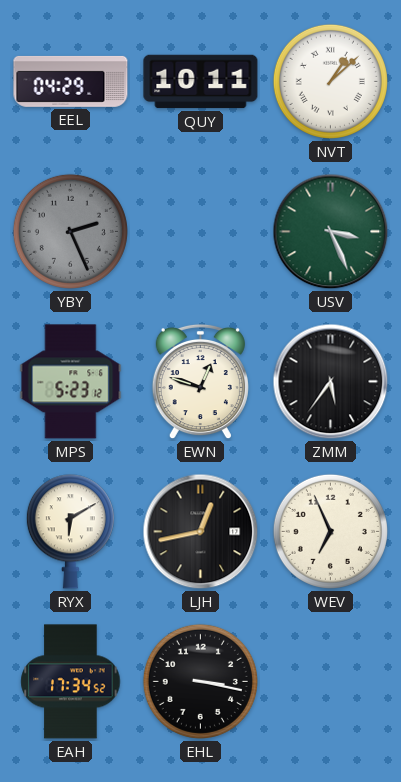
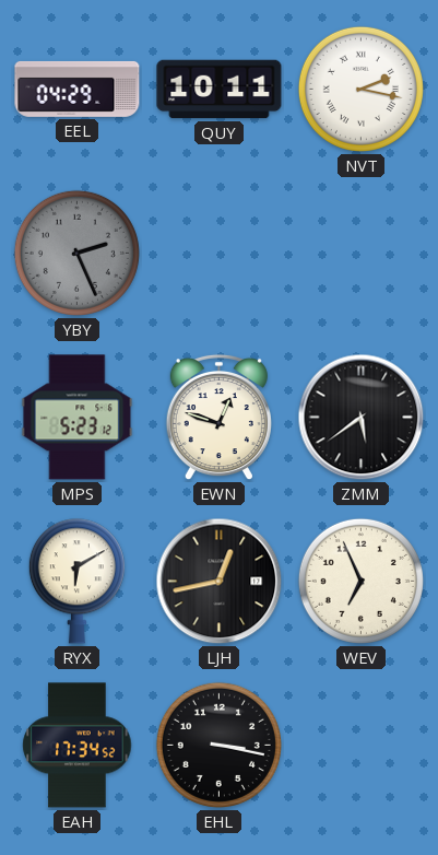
NVT: 1:08 -> 2:17 (360, 89)
USV: 3:26 -> none (331, 232)
ZMM: 5:36 -> 5:39 (362, 418)
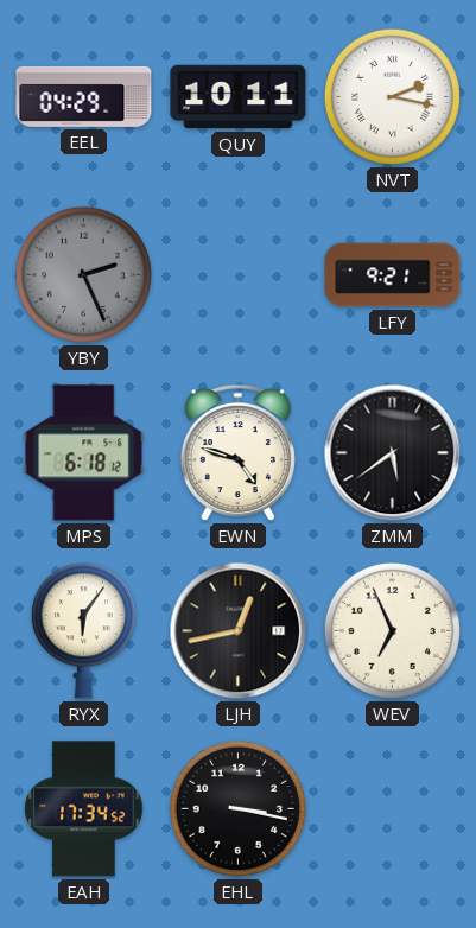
LFY: none -> 9:21 (393, 275)
MPS: 5:23 -> 6:18 (84, 453)
EWN: 12:48 -> 4:48 (237, 453)
RYX: 6:10 -> 6:06 (83, 631)
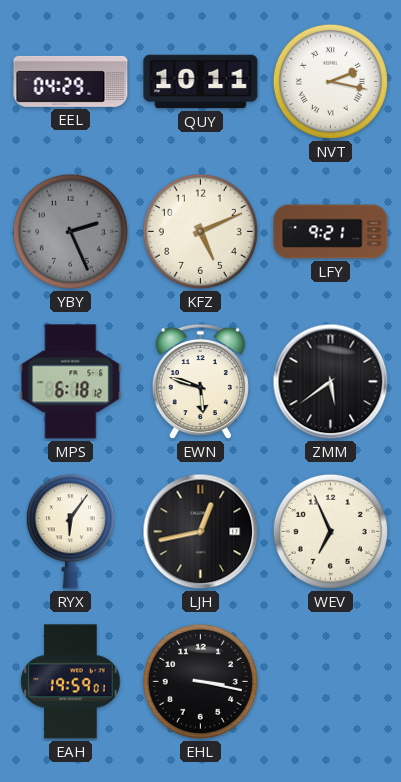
KFZ: none -> 5:11 (200, 231)
EWN: 4:48 -> 5:48 (200, 382)
EAH: 17:34 -> 19:59 (71, 682)
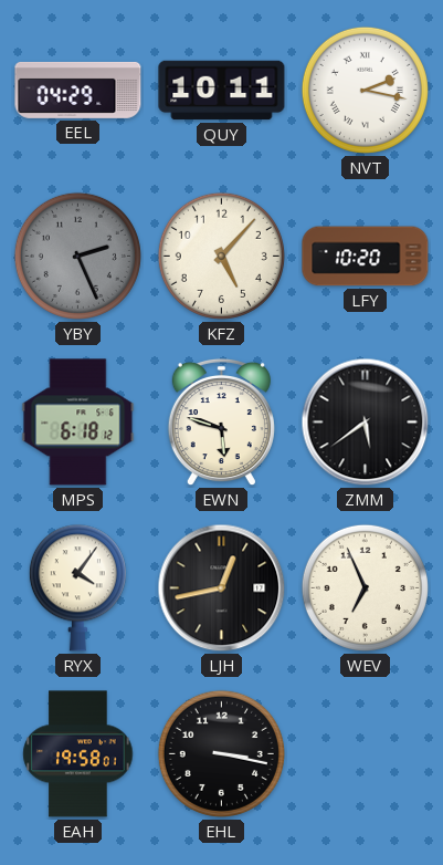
KFZ: 5:11 -> 5:07 (221, 256)
LFY: 9:21 -> 10:20 (366, 257)
RYX: 6:06 -> 4:06 (77, 588)
EAH: 19:59 -> 19:58 (78, 754)
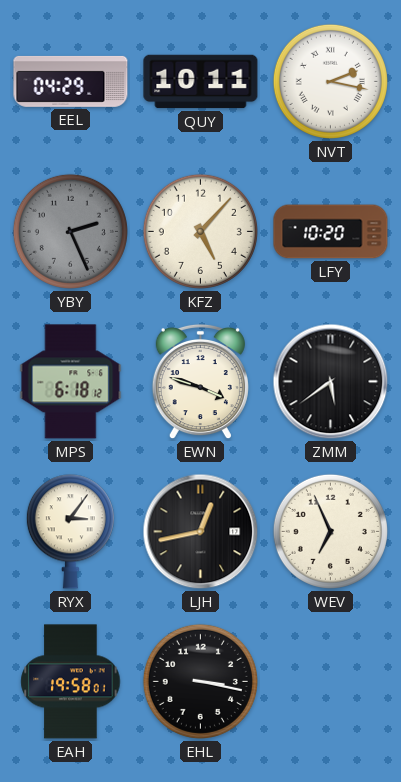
EWN: 5:48 -> 3:48 (200, 382)
RYX: 4:06 -> 3:06 (70, 532)
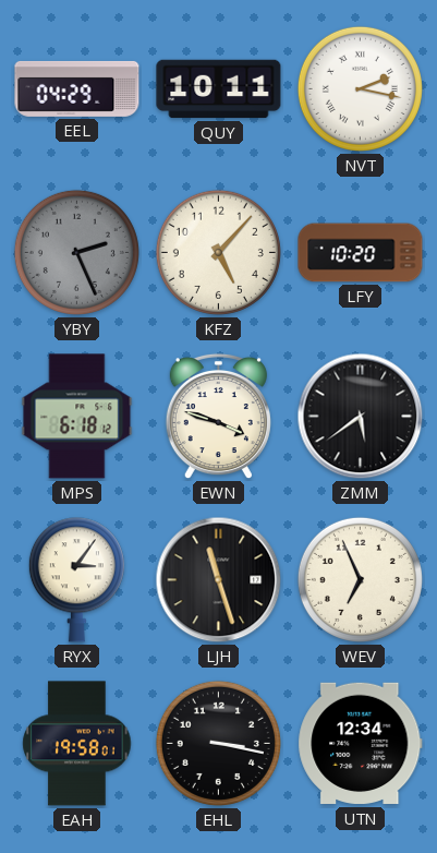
LJH: 12:43 -> 11:27 (219, 580)
UTN: none -> 12:34 (361, 744)
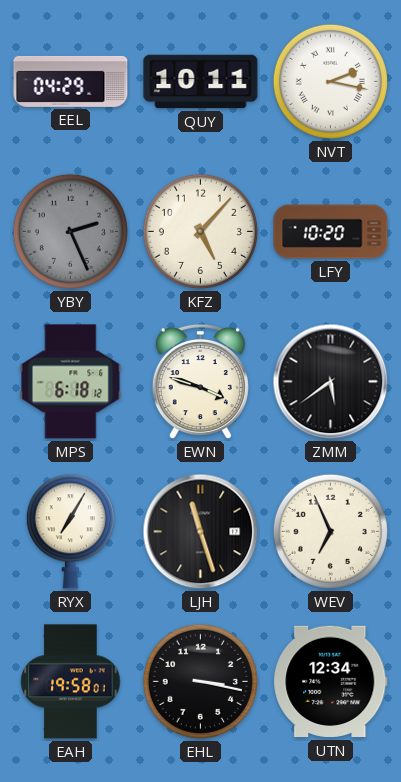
RYX: 3:06 -> 7:05 (70, 532)
